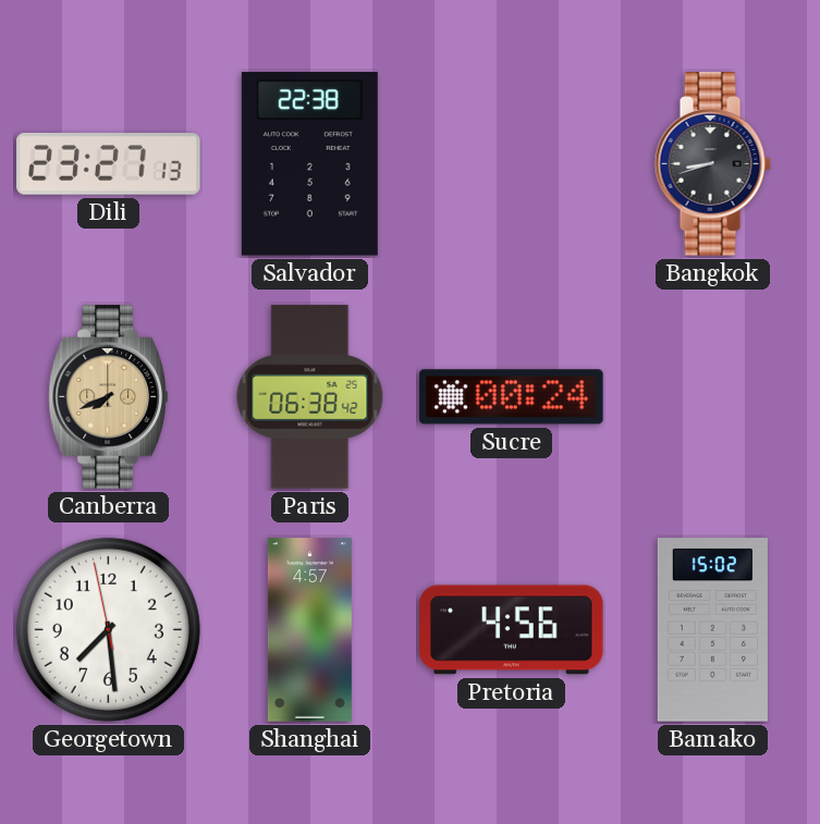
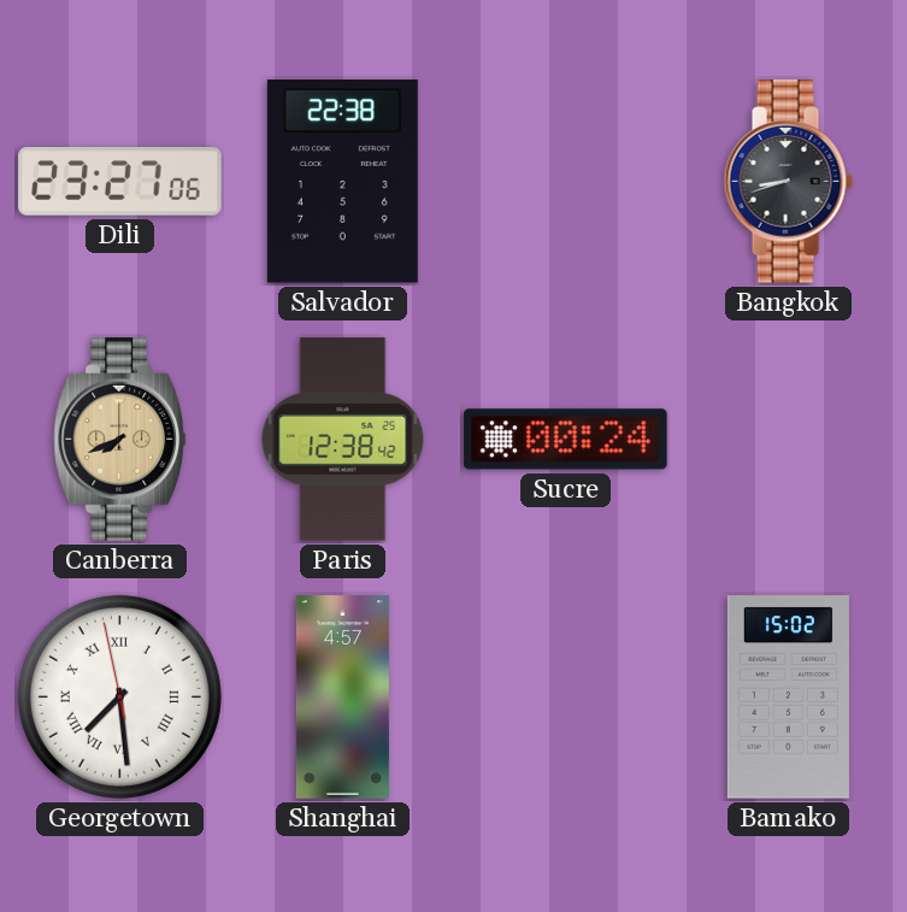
Dili: 23:27:13 -> 23:27:06 (120, 182)
Paris: 06:38 -> 12:38 (343, 440)
Georgetown numerals: Arabic -> Roman (119, 696)
Pretoria: 4:56 -> none (512, 630)
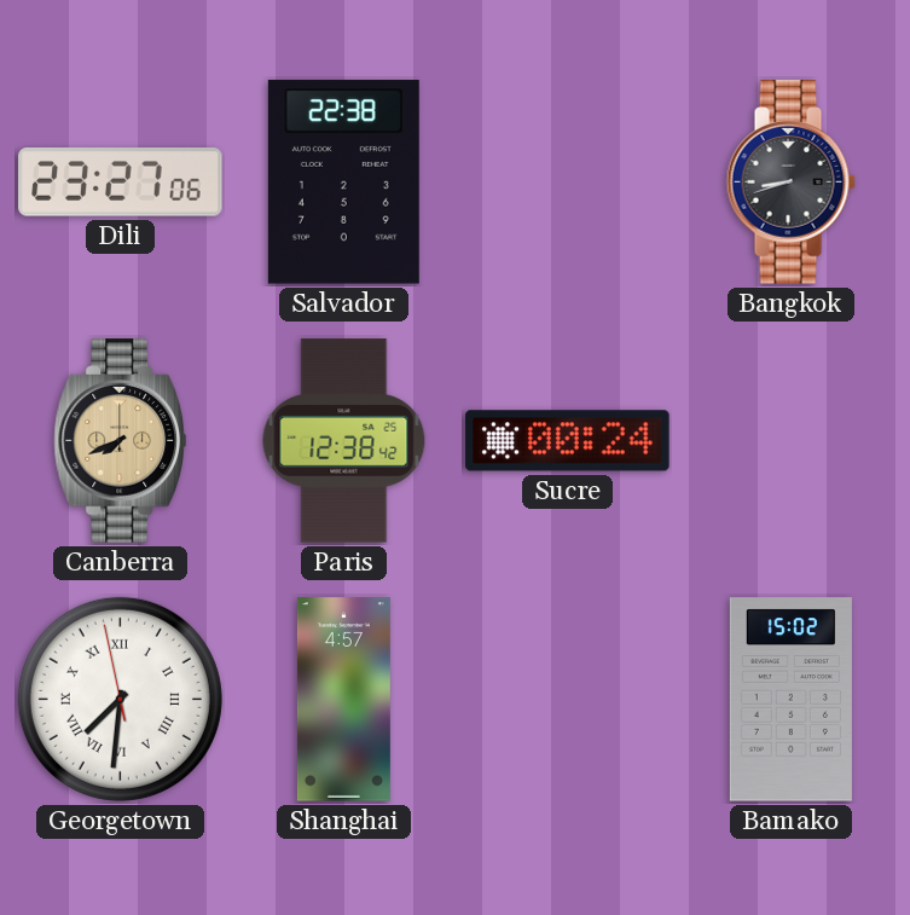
Georgetown: 7:28 -> 7:30 (120, 699)
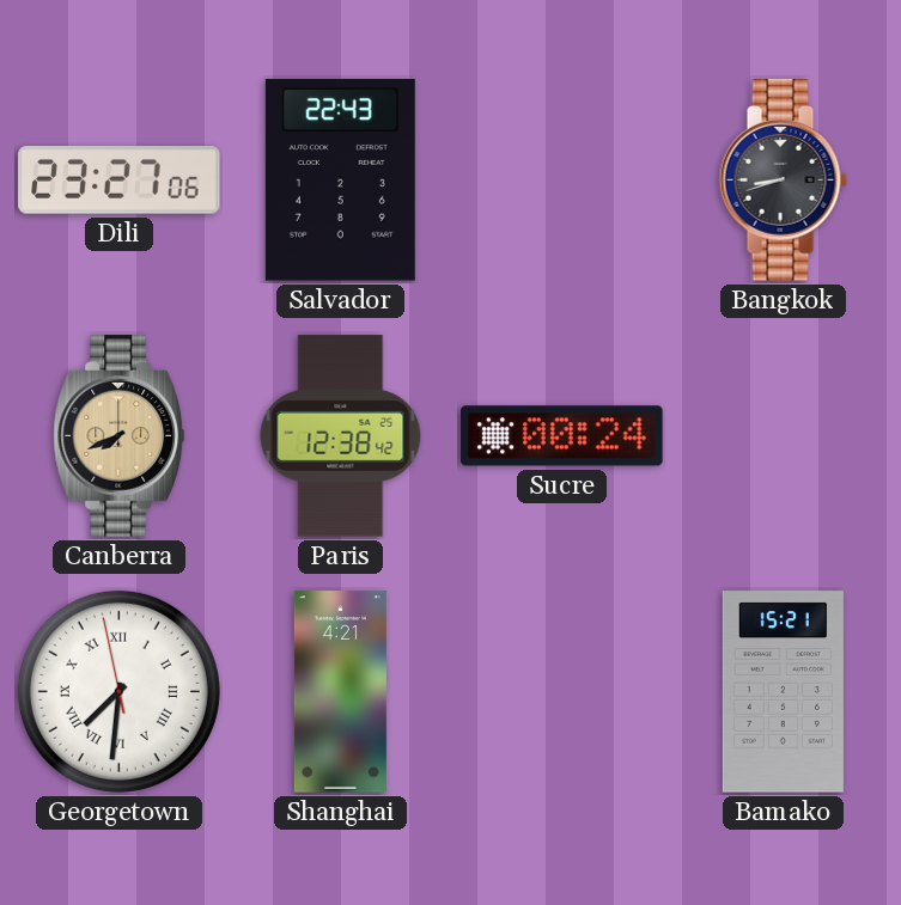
Salvador: 22:38 -> 22:43 (340, 181)
Shanghai: 4:57 -> 4:21 (340, 692)
Bamako: 15:02 -> 15:21 (783, 692)
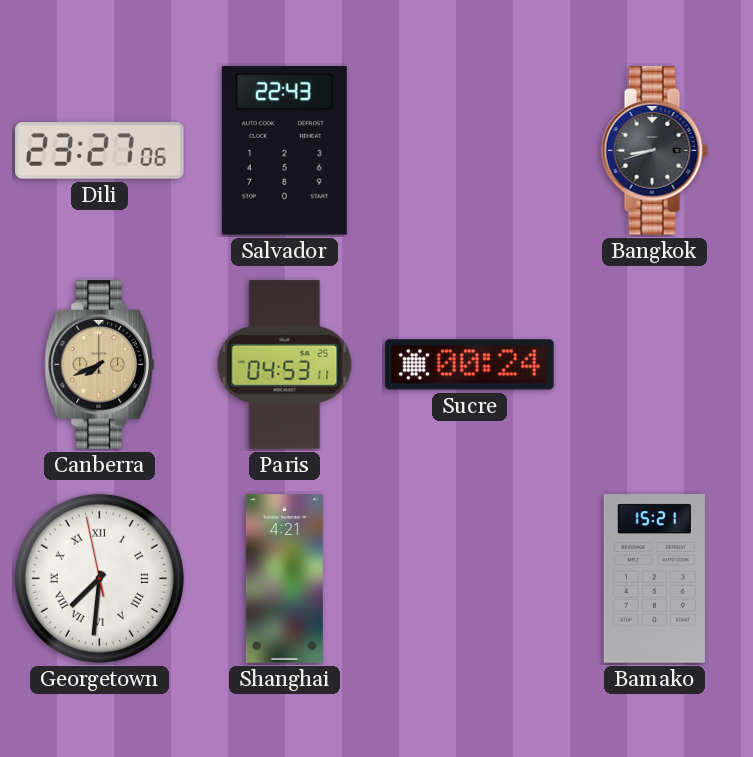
Paris: 12:38 -> 04:53 (285, 365)
